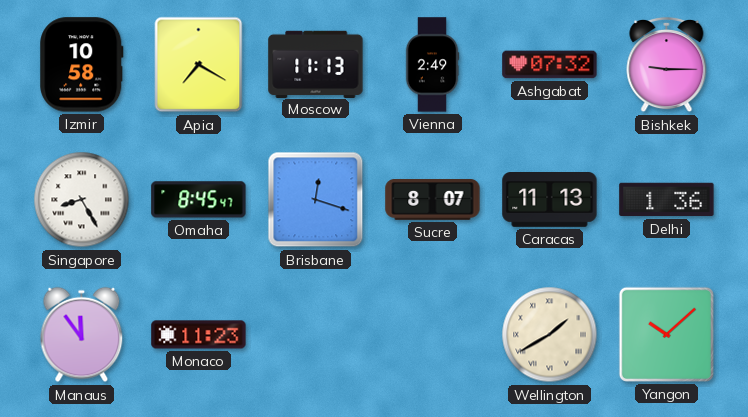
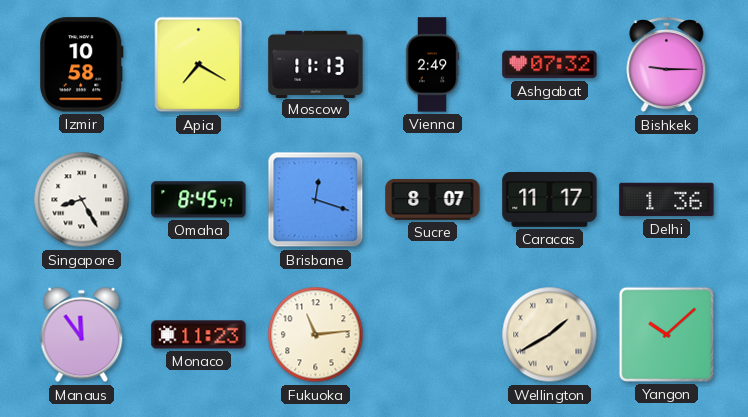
Caracas: 11:13 -> 11:17 (550, 200)
Fukuoka: none -> 11:14 (316, 335)
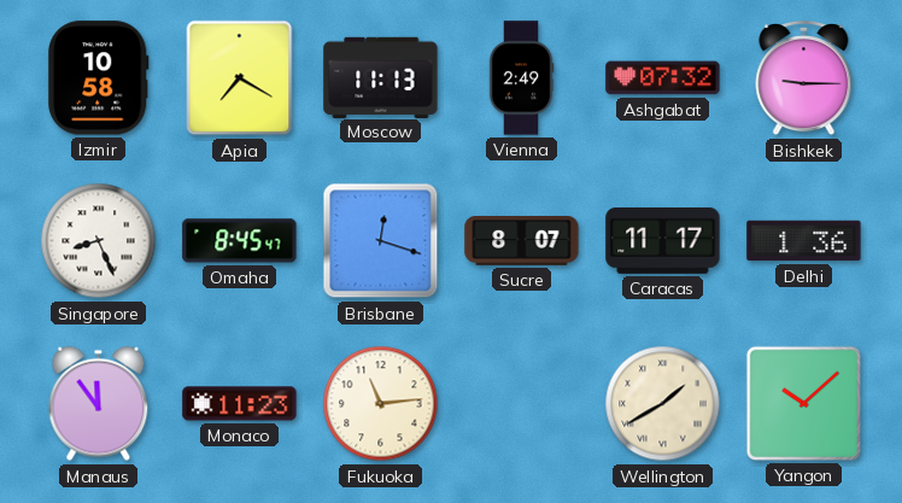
Singapore: 8:25 -> 8:26 (99, 241)
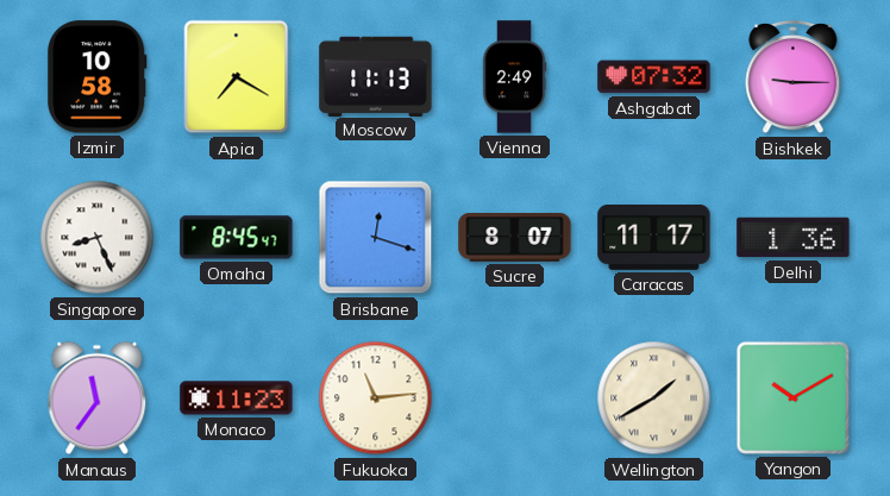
Manaus: 11:54 -> 11:36 (98, 398)
Yangon: 10:08 -> 10:10 (792, 397)
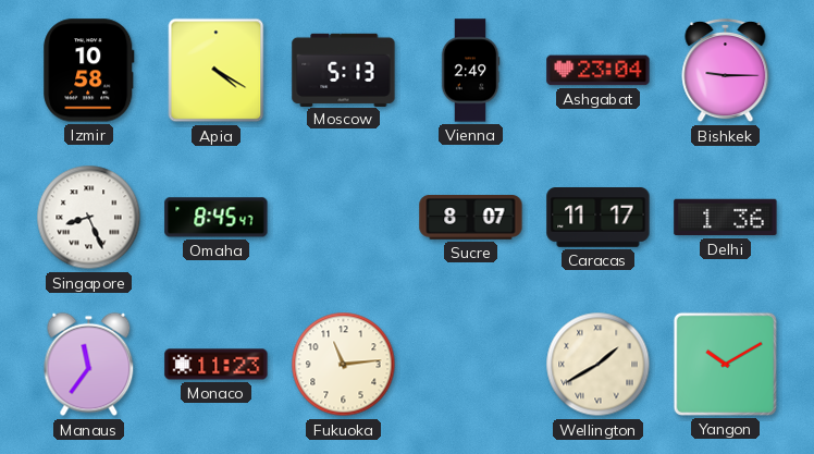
Apia: 7:20 -> 4:20 (217, 71)
Moscow: 11:13 -> 5:13 (344, 70)
Ashgabat: 07:32 -> 23:04 (599, 71)
Brisbane: 12:18 -> none (376, 238)
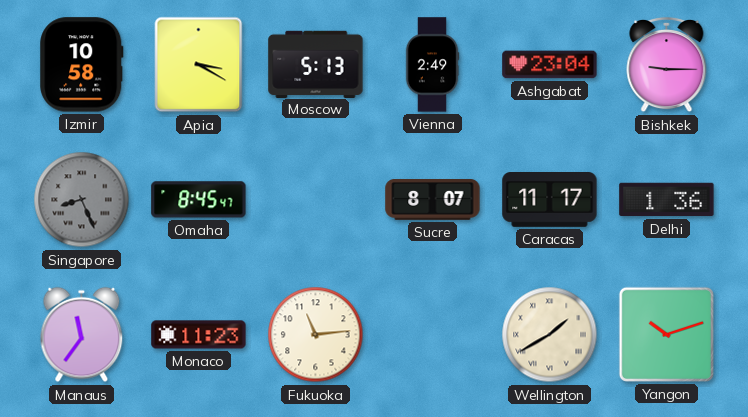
Apia: 4:20 -> 3:20 (199, 65)
Singapore dial: white -> grey (82, 200)
Yangon: 10:10 -> 10:12 (666, 334)
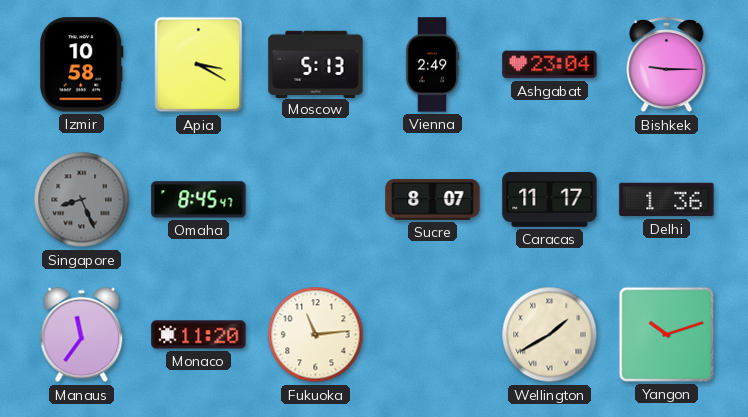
Monaco: 11:23 -> 11:20 (199, 335)
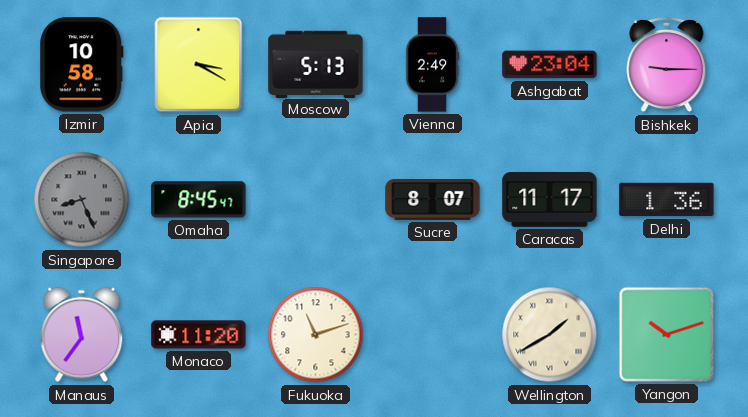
Fukuoka: 11:14 -> 11:12 (316, 335)
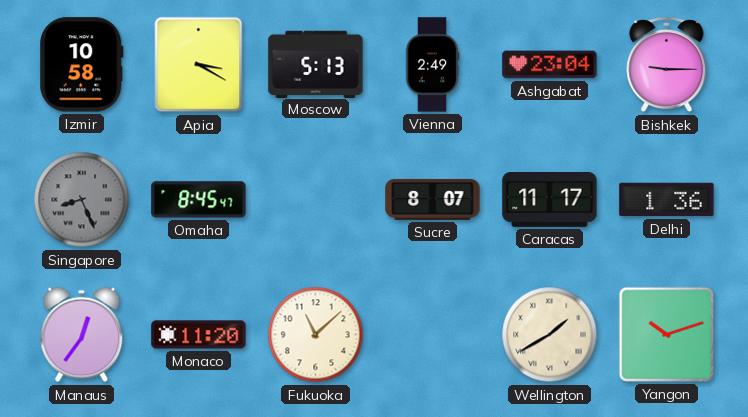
Manaus: 11:36 -> 12:36 (82, 335)
Fukuoka: 11:12 -> 11:08 (316, 335)
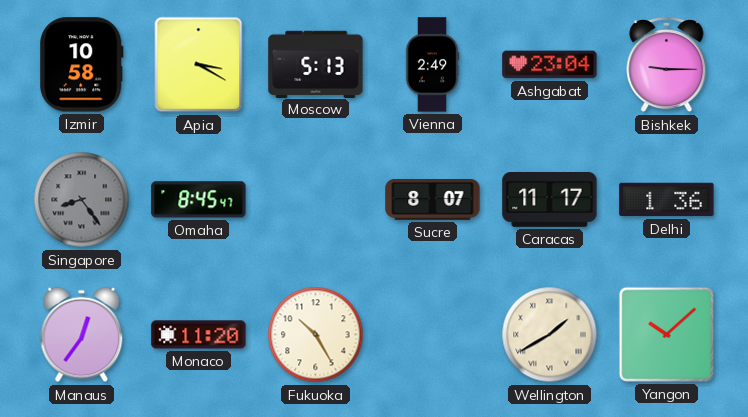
Singapore: 8:26 -> 8:24 (82, 200)
Fukuoka: 11:08 -> 10:25 (316, 335)
Yangon: 10:12 -> 10:08 (666, 334)
